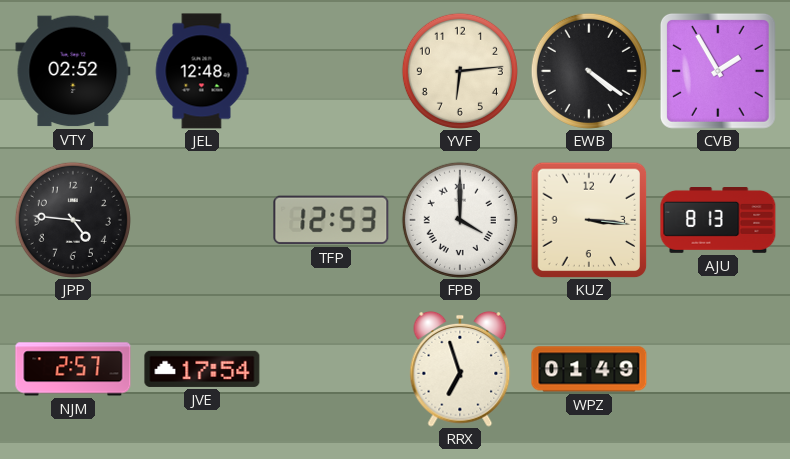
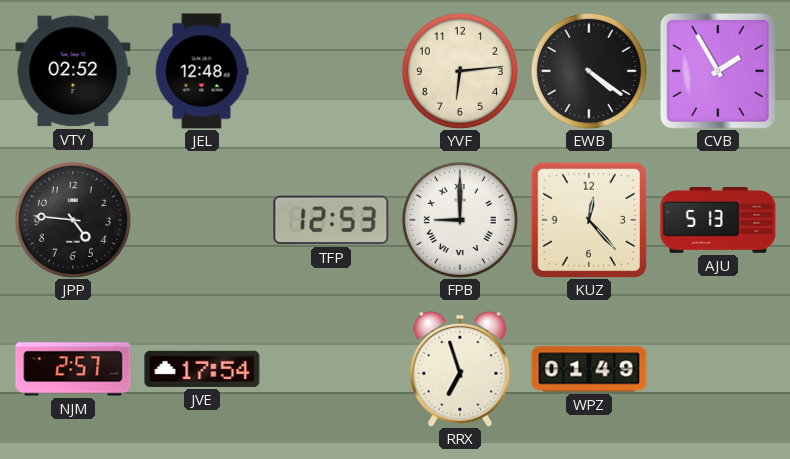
FPB: 4:00 -> 9:00 (460, 220)
KUZ: 3:16 -> 12:23 (589, 220)
AJU: 8:13 -> 5:13 (718, 221)
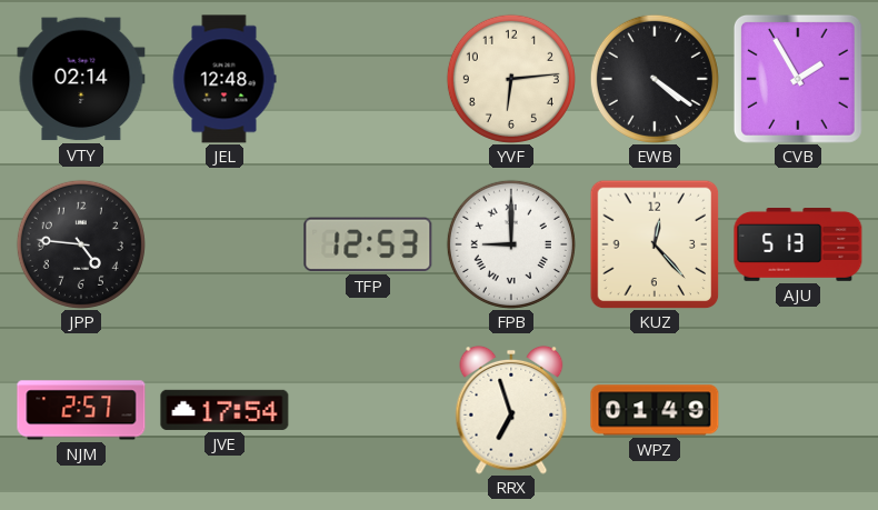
VTY: 02:52 -> 02:14 (81, 79)
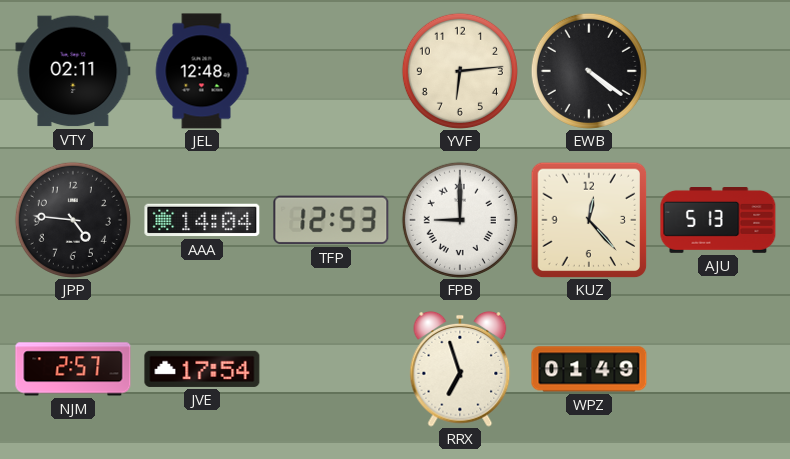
VTY: 02:14 -> 02:11 (73, 71)
CVB: 1:55 -> none (798, 79)
AAA: none -> 14:04 (202, 220)
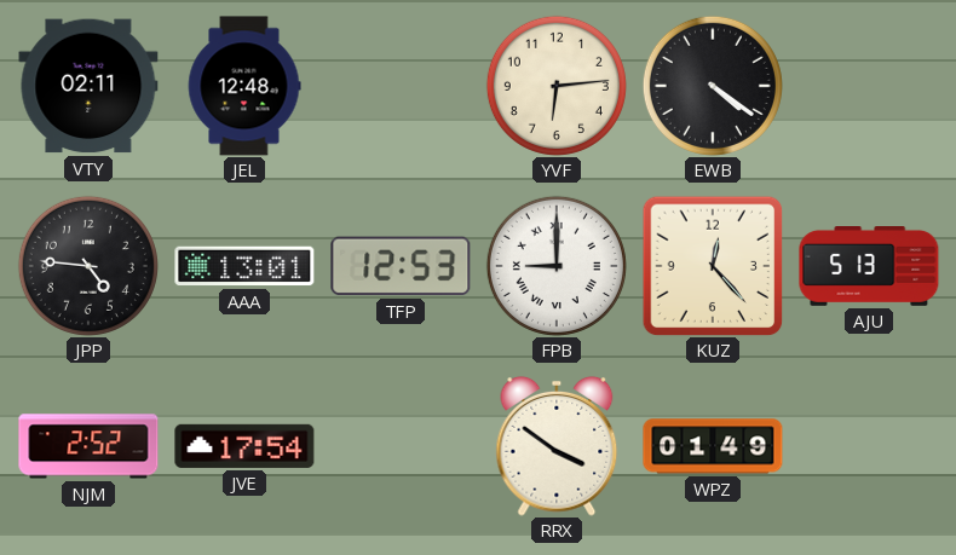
AAA: 14:04 -> 13:01 (244, 266)
NJM: 2:57 -> 2:52 (88, 446)
RRX: 6:57 -> 3:51 (557, 446)
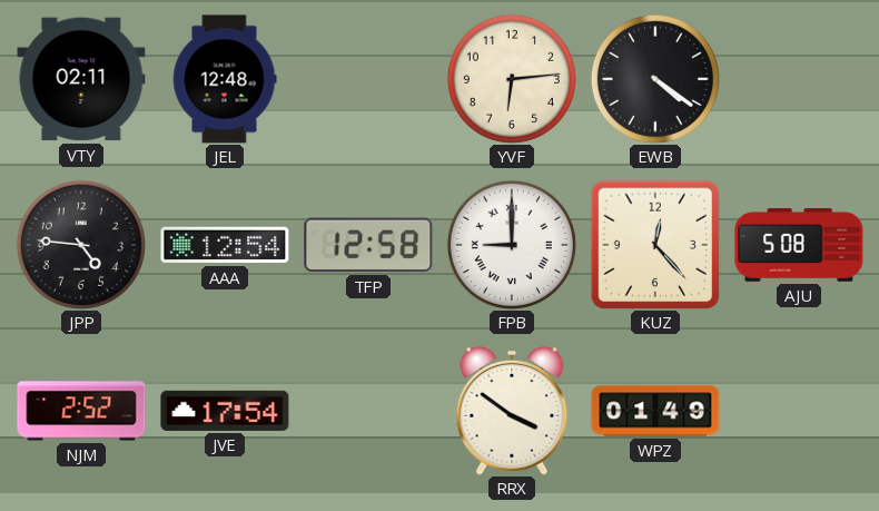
AAA: 13:01 -> 12:54 (225, 245)
TFP: 12:53 -> 12:58 (368, 245)
AJU: 5:13 -> 5:08 (799, 246)
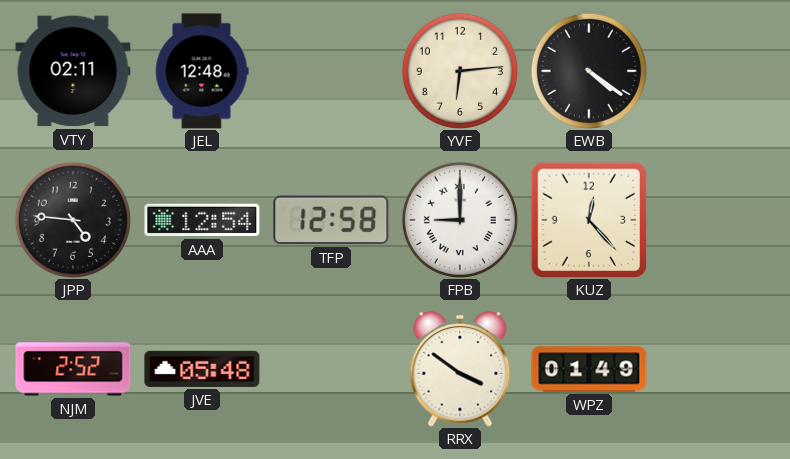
AJU: 5:08 -> none (799, 246)
JVE: 17:54 -> 05:48 (202, 369)
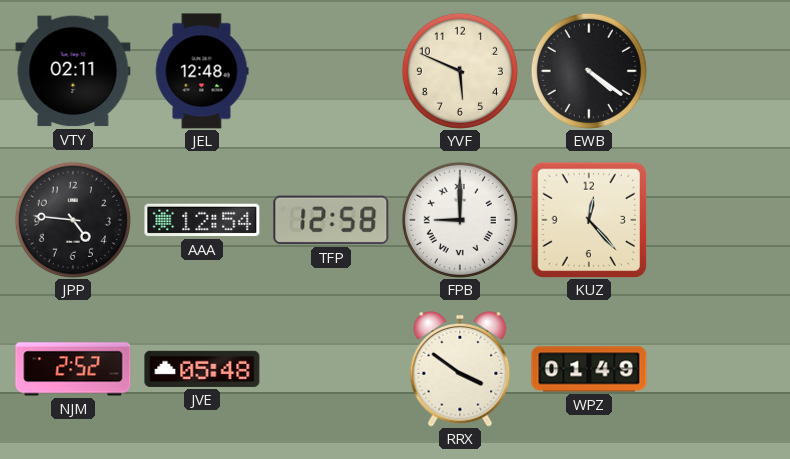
YVF: 6:14 -> 5:49 (460, 71)
